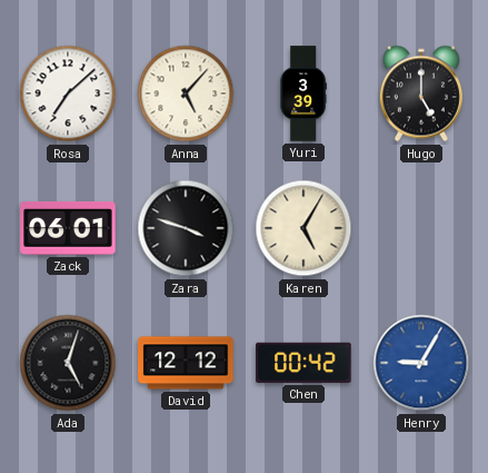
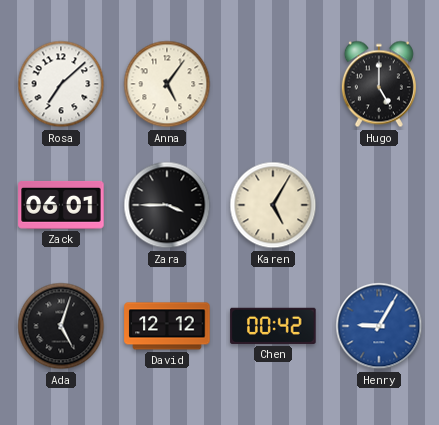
Anna: 5:07 -> 5:06 (167, 84)
Yuri: 3:39 -> none (303, 93)
Zara: 3:48 -> 3:45 (167, 205)
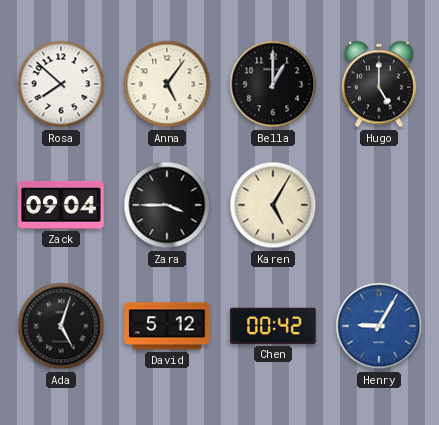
Rosa: 7:08 -> 7:52 (61, 84)
Bella: none -> 1:00 (273, 84)
Zack: 06:01 -> 09:04 (61, 205)
David: 12:12 -> 5:12 (167, 326)
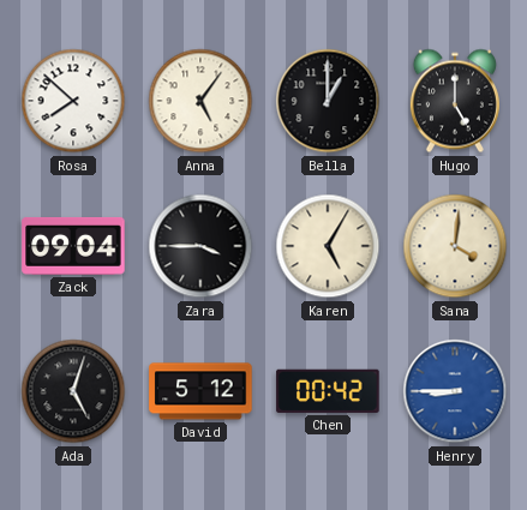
Sana: none -> 4:01 (455, 246)
Henry: 9:05 -> 8:45 (455, 391)
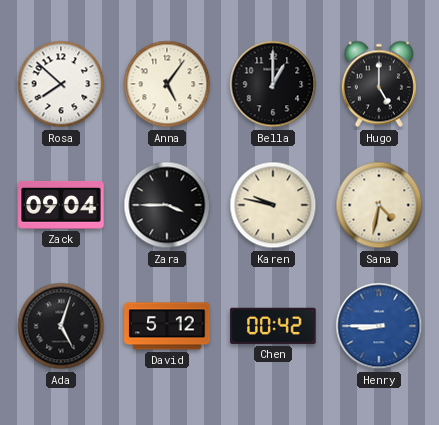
Karen: 5:05 -> 9:47 (273, 205)
Sana: 4:01 -> 4:32 (379, 205)
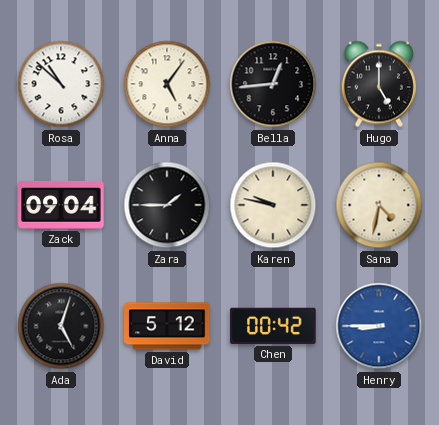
Rosa: 7:52 -> 10:52 (61, 84)
Bella: 1:00 -> 12:44 (273, 84)
Zara: 3:45 -> 1:45 (167, 205)
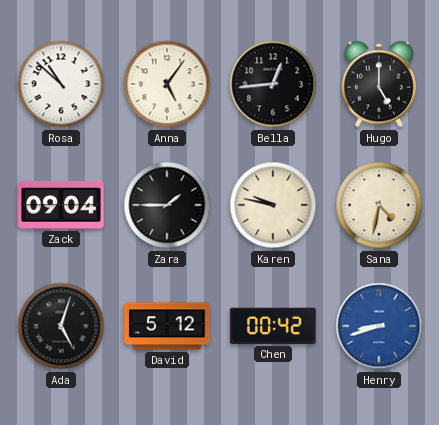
Henry: 8:45 -> 8:42 (379, 326)
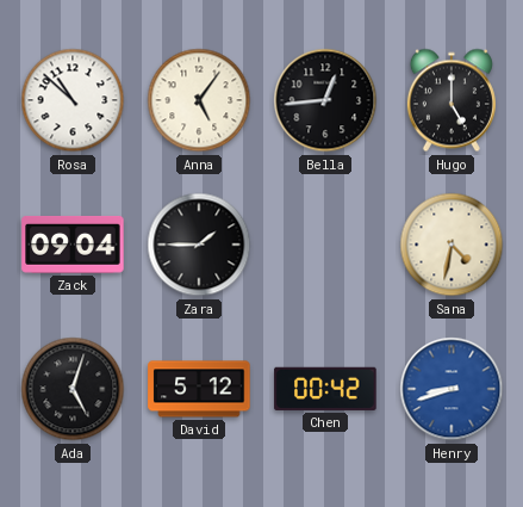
Karen: 9:47 -> none (273, 205)
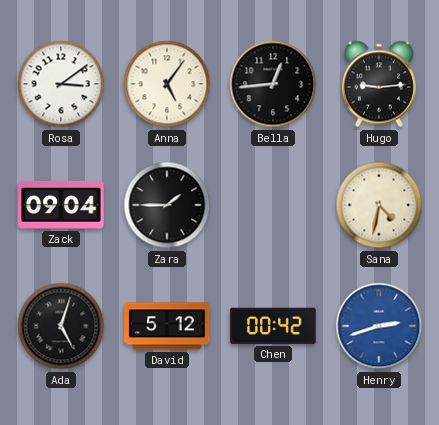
Rosa: 10:52 -> 3:09 (61, 84)
Hugo: 5:00 -> 9:14 (379, 84)
Henry: 8:42 -> 2:42 (379, 326)
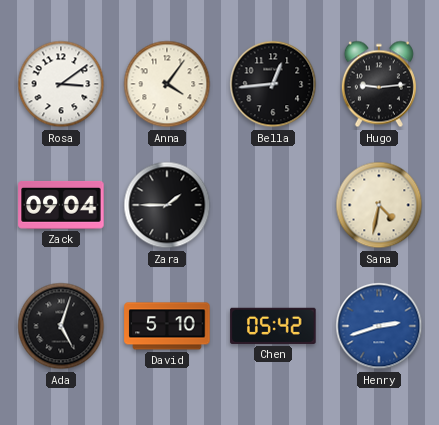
Anna: 5:06 -> 4:06 (167, 84)
David: 5:12 -> 5:10 (167, 326)
Chen: 00:42 -> 05:42 (273, 326)
